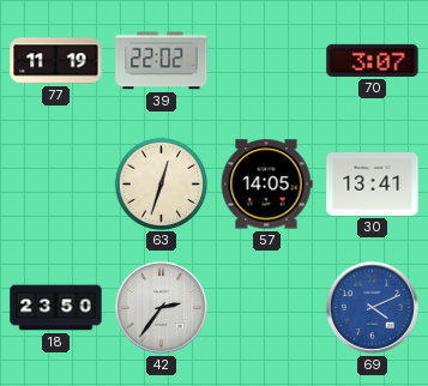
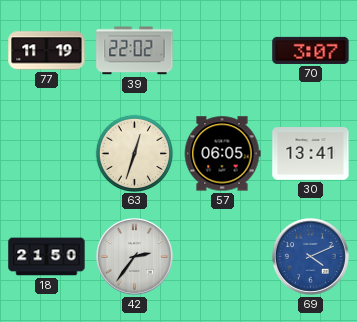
57: 14:05 -> 06:05 (222, 154)
18: 23:50 -> 21:50 (47, 257)
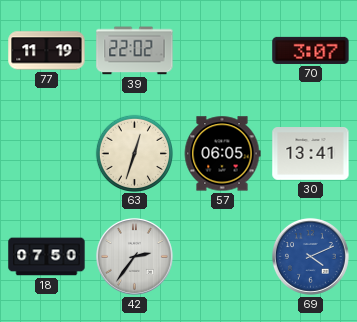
18: 21:50 -> 07:50 (47, 257)
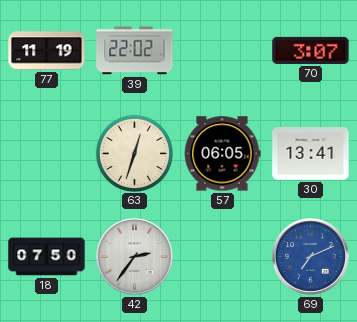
69: 4:11 -> 7:11 (310, 256)
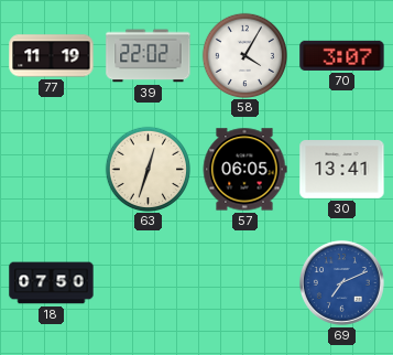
58: none -> 4:05 (244, 55)
42: 2:36 -> none (134, 256)
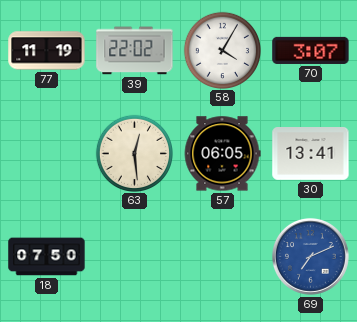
63: 12:33 -> 12:29 (134, 153)
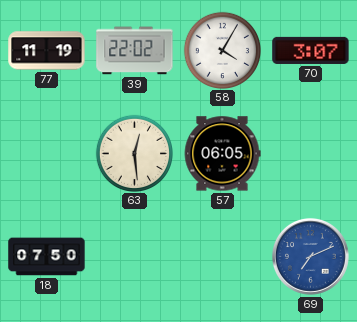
30: 13:41 -> none (311, 154)
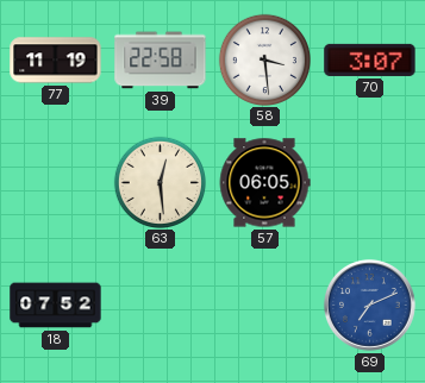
39: 22:02 -> 22:58 (161, 61)
58: 4:05 -> 3:29 (264, 59)
18: 07:50 -> 07:52 (56, 306)
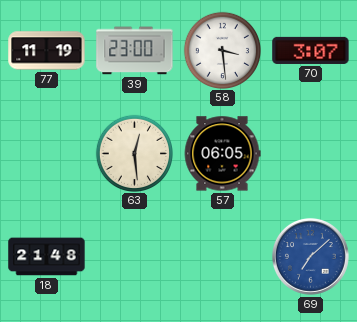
39: 22:58 -> 23:00 (135, 51)
18: 07:52 -> 21:48 (47, 257)
69: 7:11 -> 7:08 (310, 256)
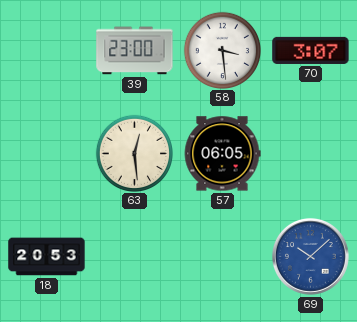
77: 11:19 -> none (47, 51)
18: 21:48 -> 20:53 (47, 257)
69: 7:08 -> 10:08 (310, 256)
